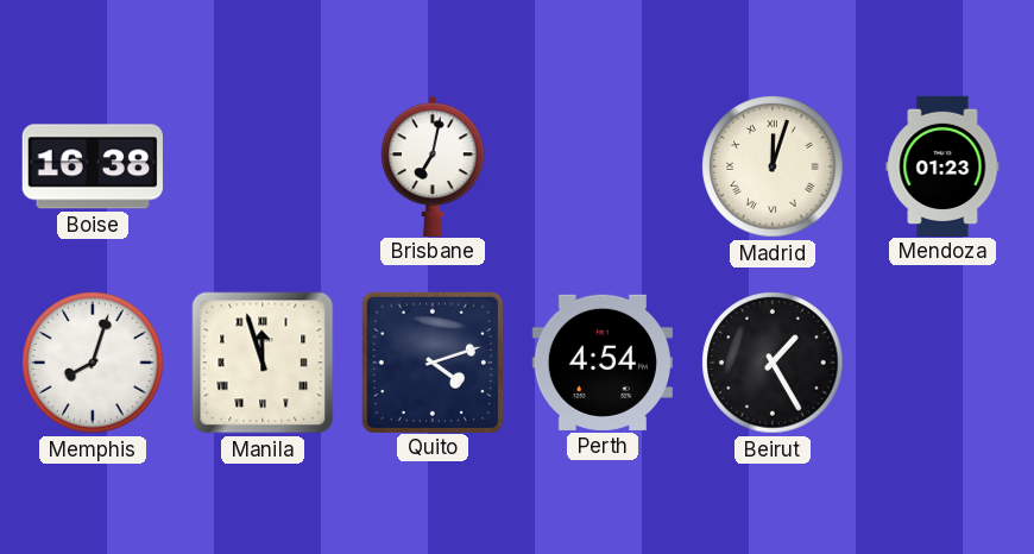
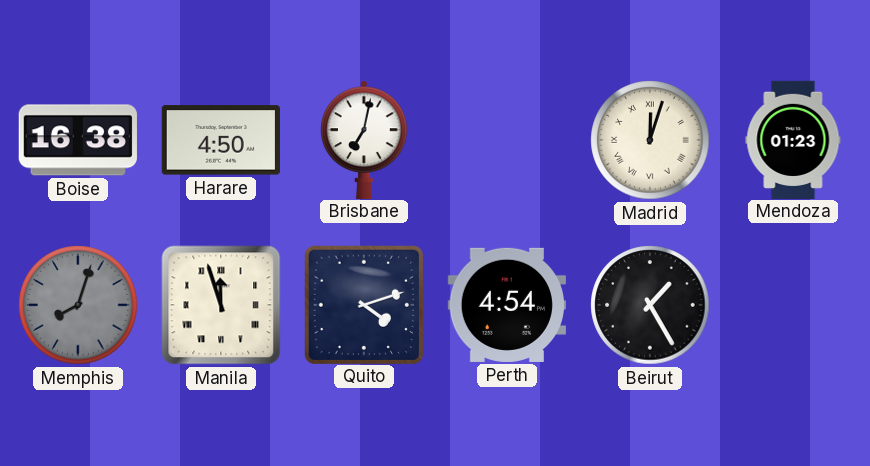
Harare: none -> 4:50 (221, 140)
Memphis dial: white -> grey (78, 305)
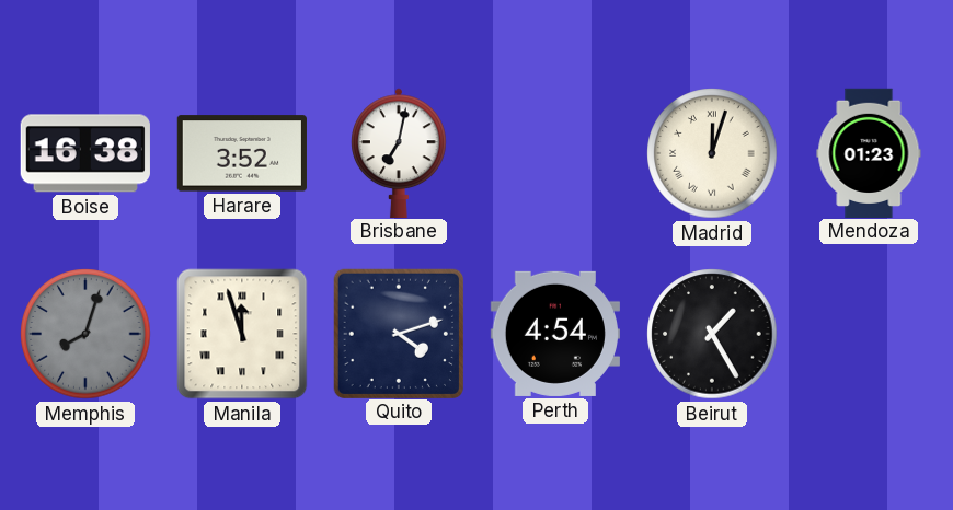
Harare: 4:50 -> 3:52 (242, 153)
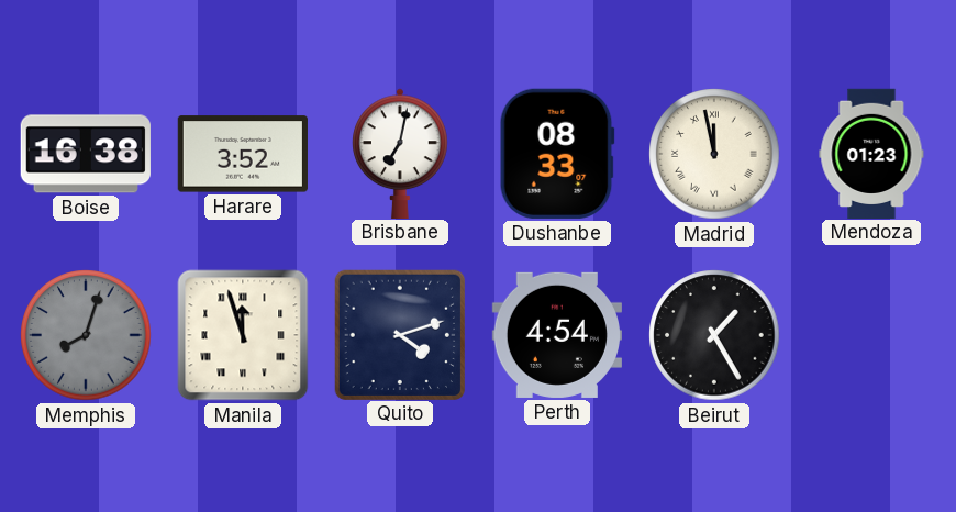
Dushanbe: none -> 08:33 (557, 154)
Madrid: 12:03 -> 11:58 (714, 154)
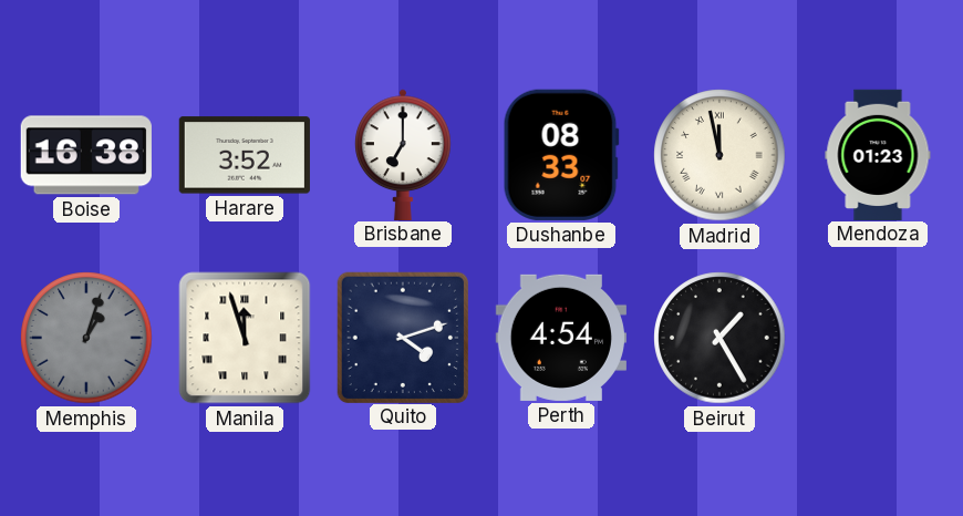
Brisbane: 7:02 -> 7:00 (403, 154)
Memphis: 8:03 -> 1:03 (86, 338)
